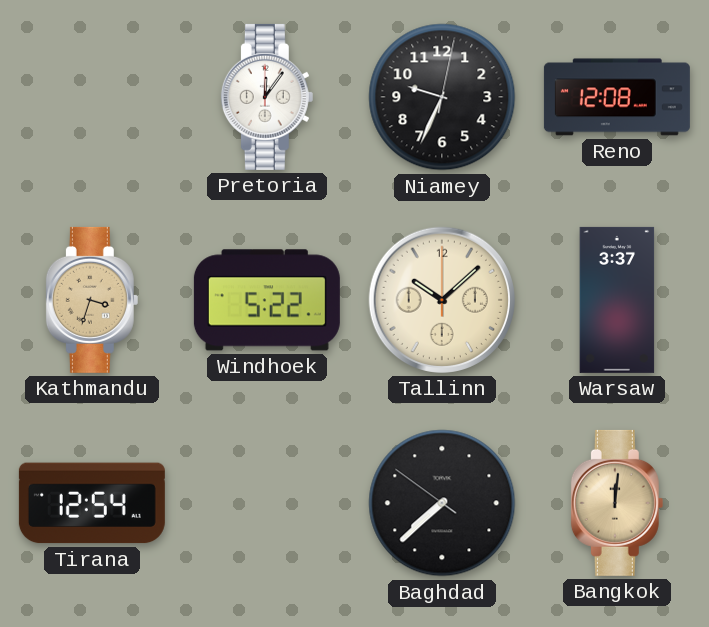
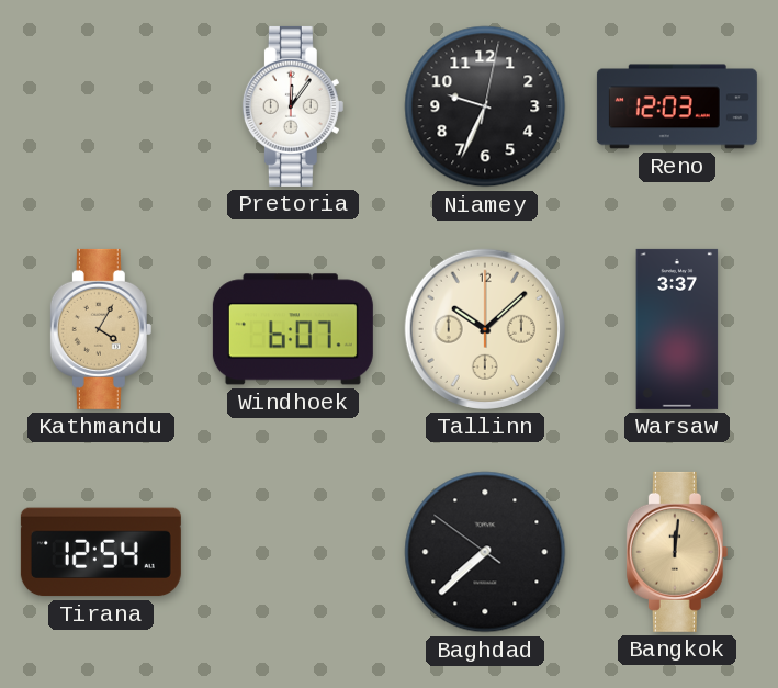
Reno: 12:08 -> 12:03 (677, 106)
Kathmandu: 3:33 -> 4:05 (101, 329)
Windhoek: 5:22 -> 6:07 (293, 329)
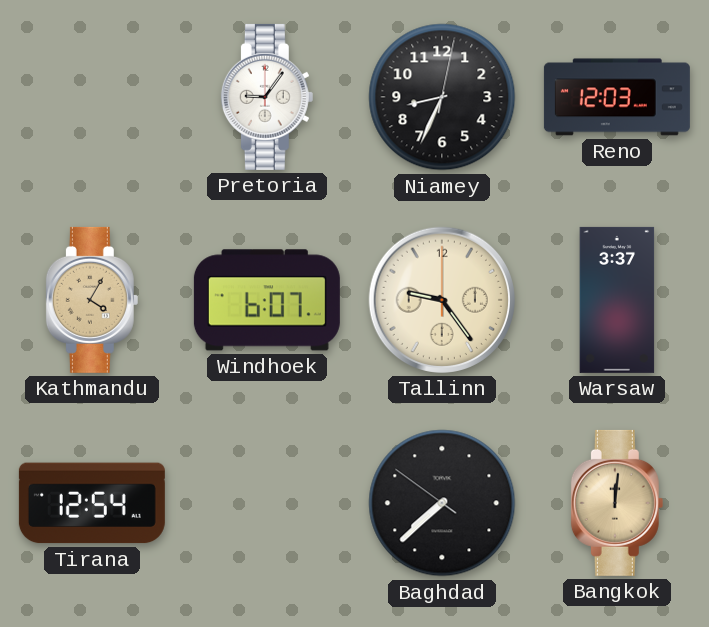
Pretoria: 12:06 -> 9:06 (267, 97)
Niamey: 9:34 -> 8:34 (442, 97)
Tallinn: 10:08 -> 9:24 (442, 300)
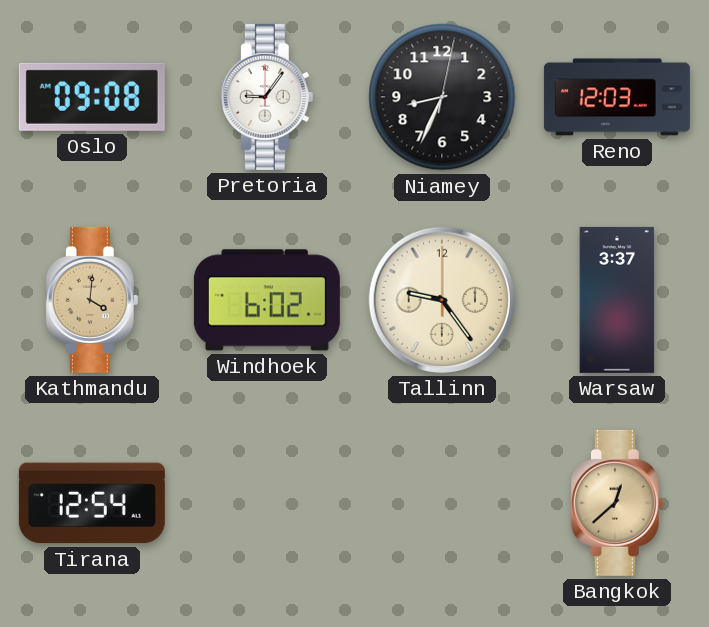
Oslo: none -> 09:08 (92, 97)
Kathmandu: 4:05 -> 4:01 (92, 300)
Windhoek: 6:07 -> 6:02 (267, 300)
Baghdad: 7:37 -> none (442, 503)
Bangkok: 12:01 -> 12:38 (617, 503)
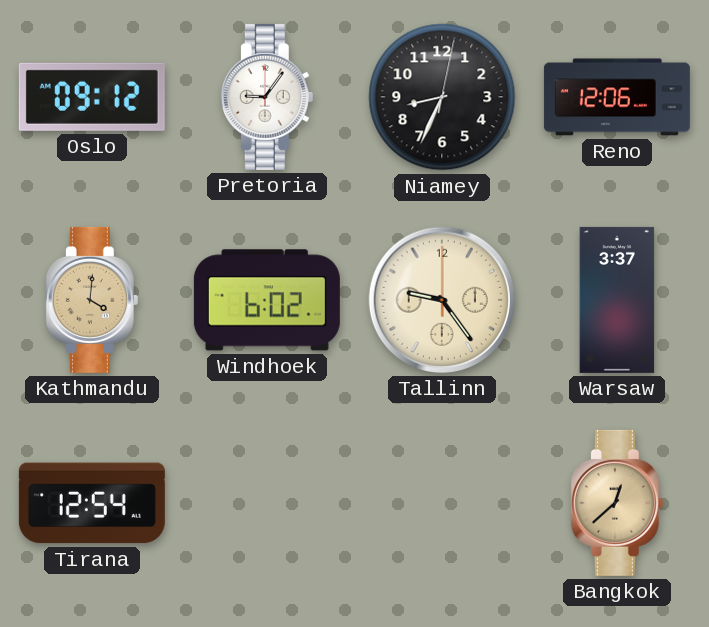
Oslo: 09:08 -> 09:12 (92, 97)
Reno: 12:03 -> 12:06 (617, 97)
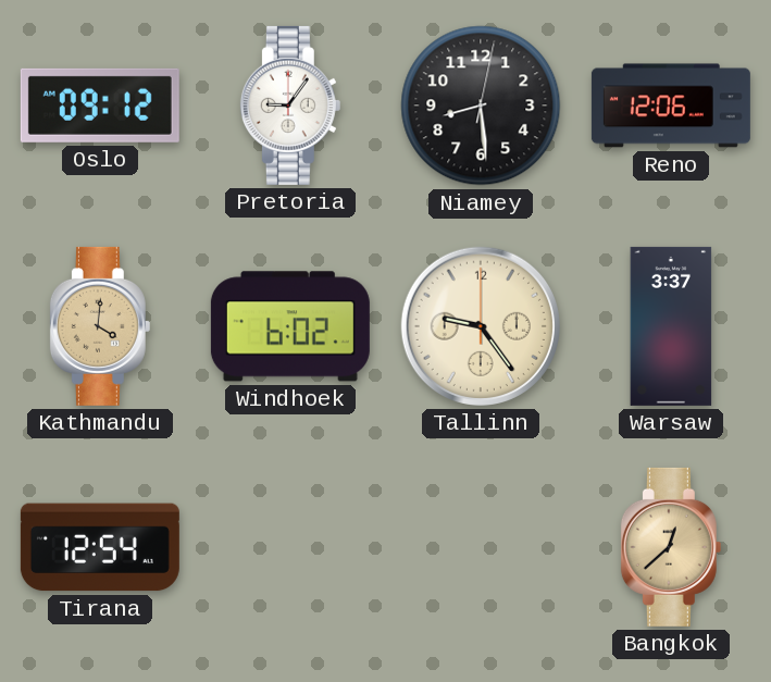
Niamey: 8:34 -> 8:29 (481, 106)
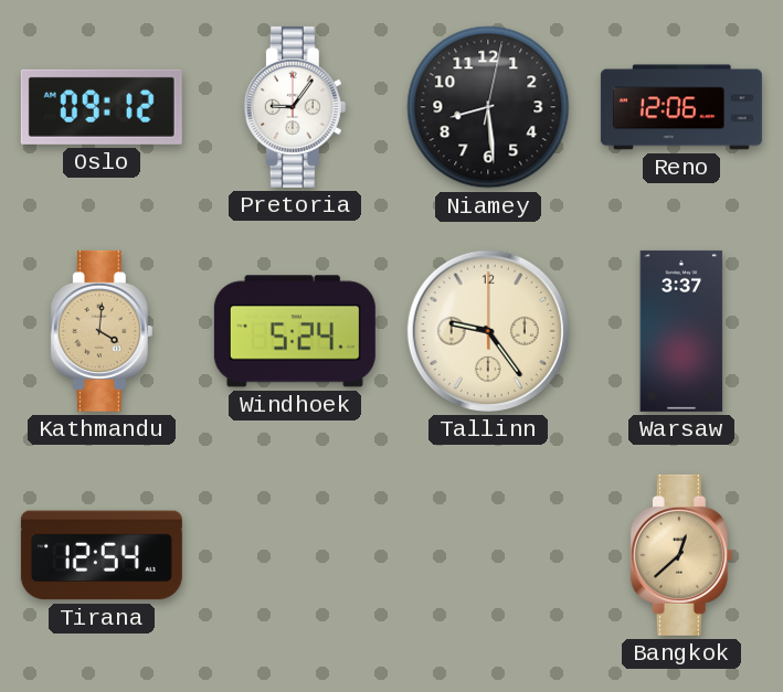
Windhoek: 6:02 -> 5:24 (295, 331)
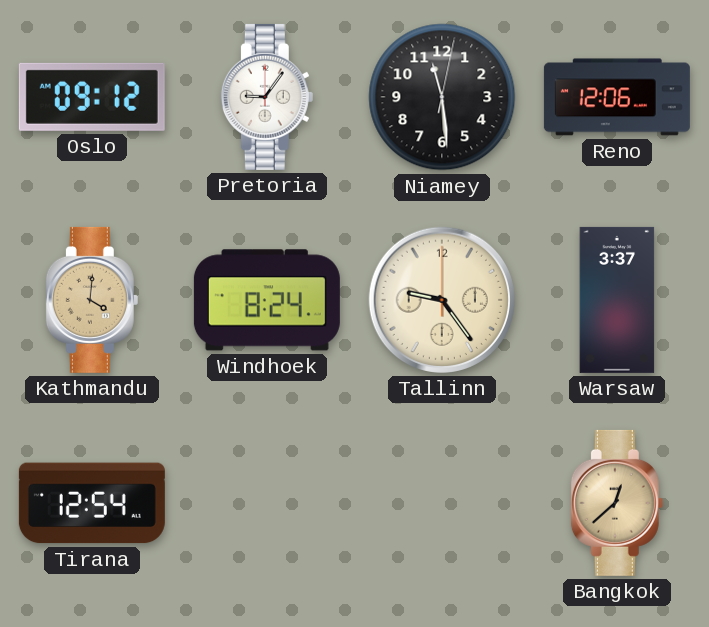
Niamey: 8:29 -> 11:29 (442, 97)
Windhoek: 5:24 -> 8:24 (267, 300)
